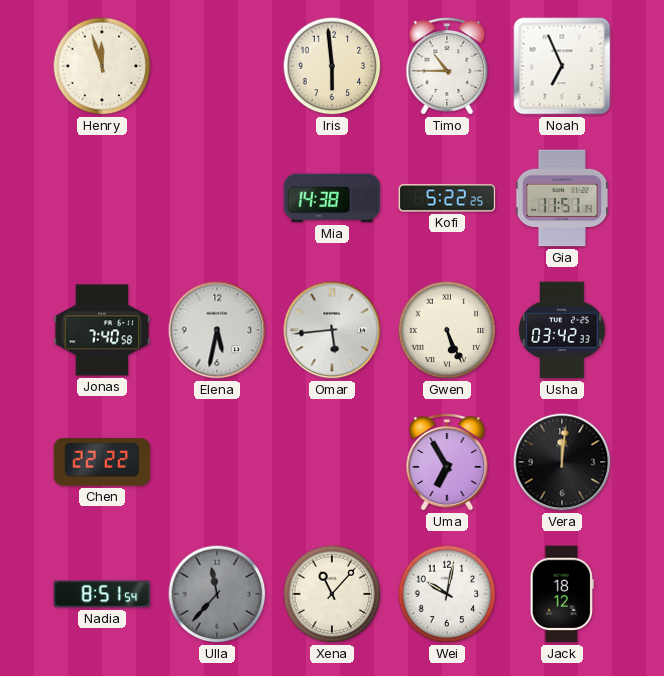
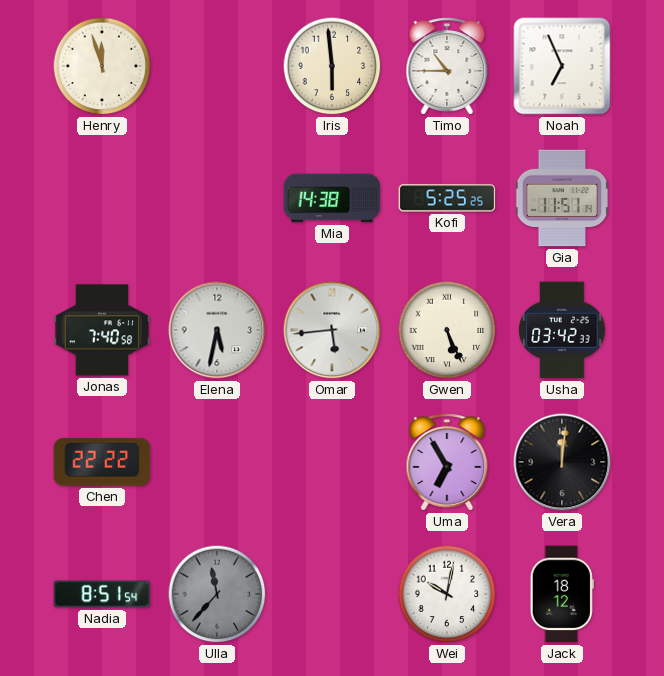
Kofi: 5:22 -> 5:25 (447, 198)
Xena: 11:07 -> none (332, 594)
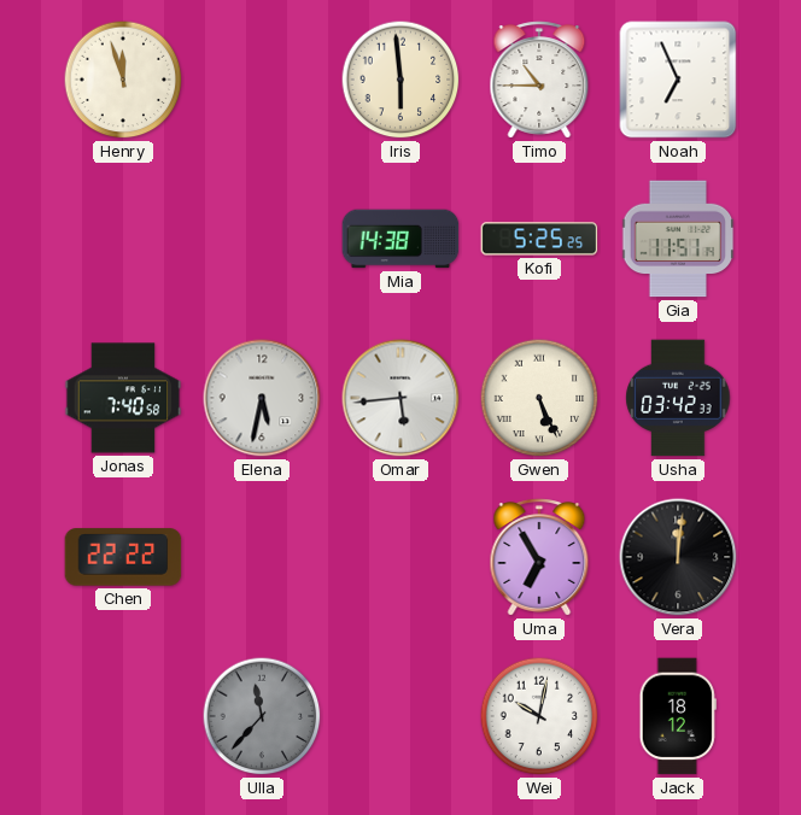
Nadia: 8:51 -> none (102, 594)
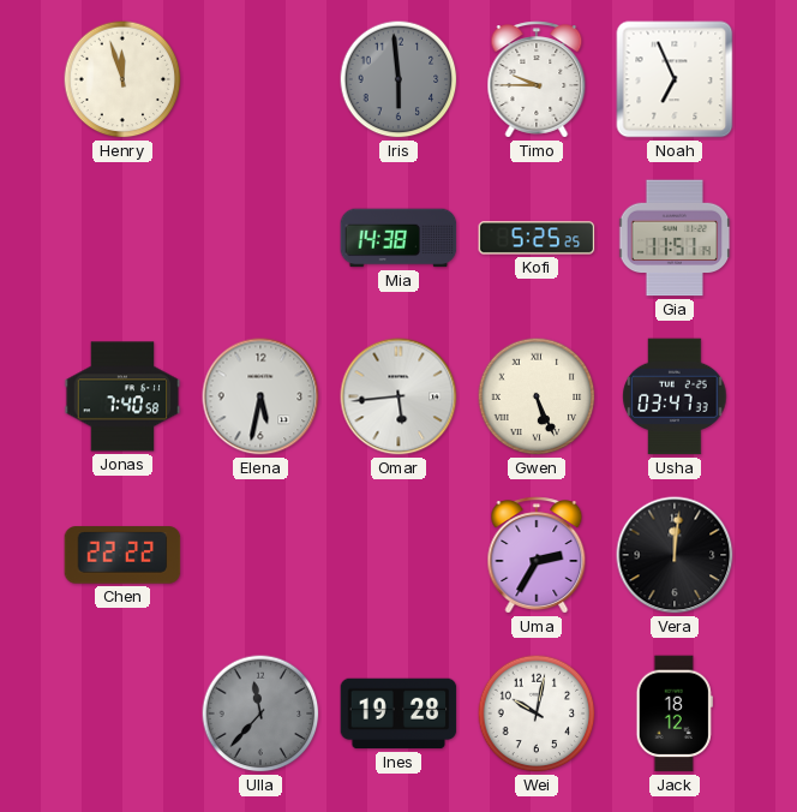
Iris dial: cream -> grey (398, 79)
Timo: 10:45 -> 9:45 (537, 79)
Usha: 03:42 -> 03:47 (675, 396)
Uma: 6:55 -> 2:35 (537, 555)
Ines: none -> 19:28 (398, 714)
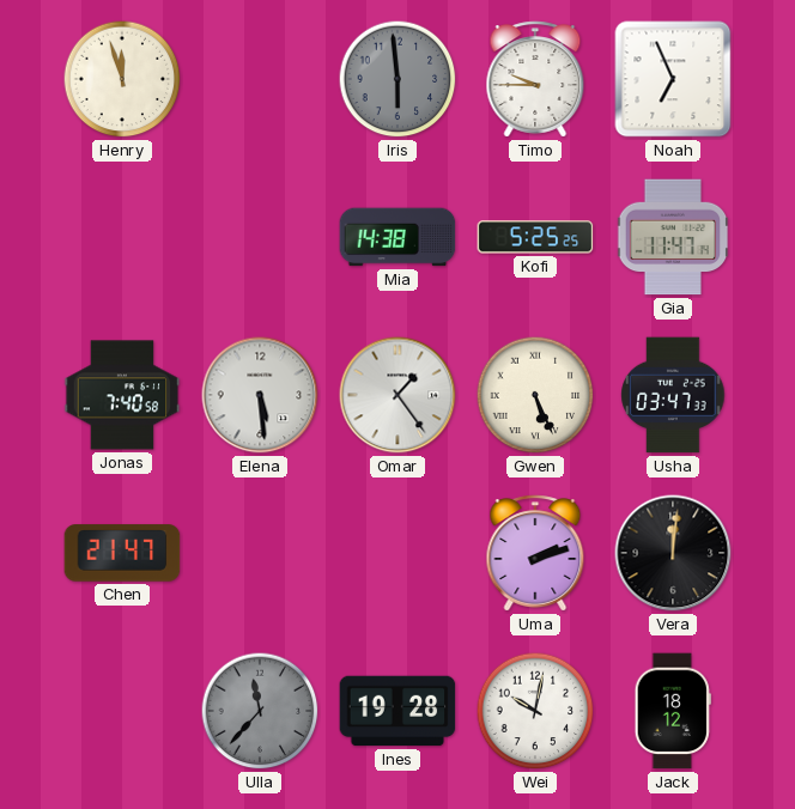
Gia: 11:51 -> 11:47 (673, 237)
Elena: 5:32 -> 5:29 (260, 395)
Omar: 5:44 -> 1:24 (397, 395)
Chen: 22:22 -> 21:47 (122, 553)
Uma: 2:35 -> 2:12 (535, 553)
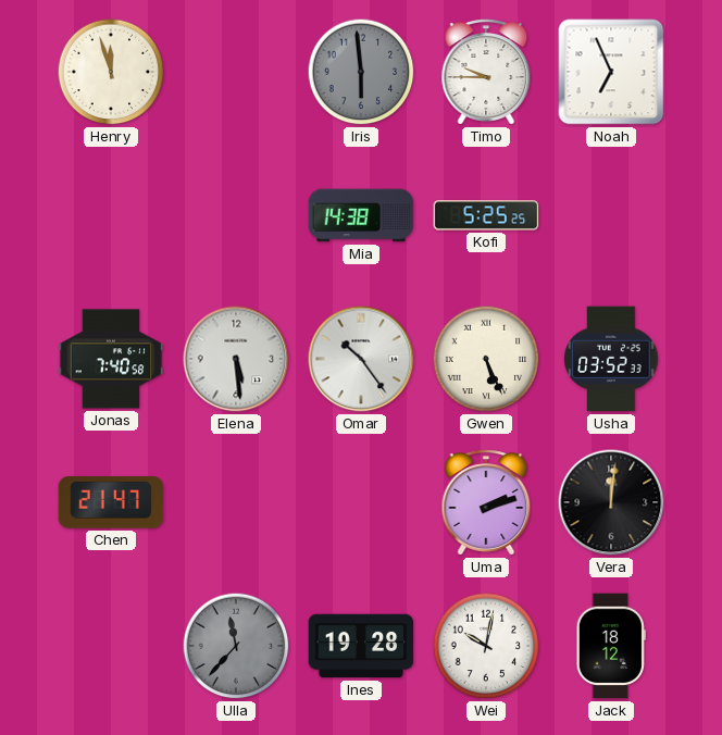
Gia: 11:47 -> none (673, 237)
Omar: 1:24 -> 10:24 (361, 359)
Usha: 03:47 -> 03:52 (611, 359)
